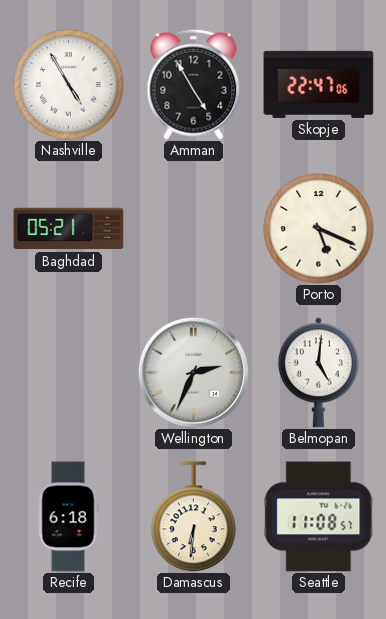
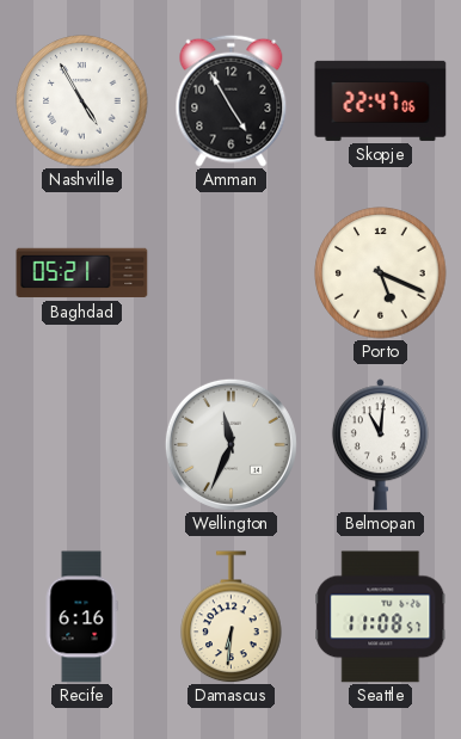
Wellington: 2:34 -> 11:34 (230, 444)
Belmopan: 5:01 -> 11:01 (380, 445)
Recife: 6:18 -> 6:16 (81, 617)
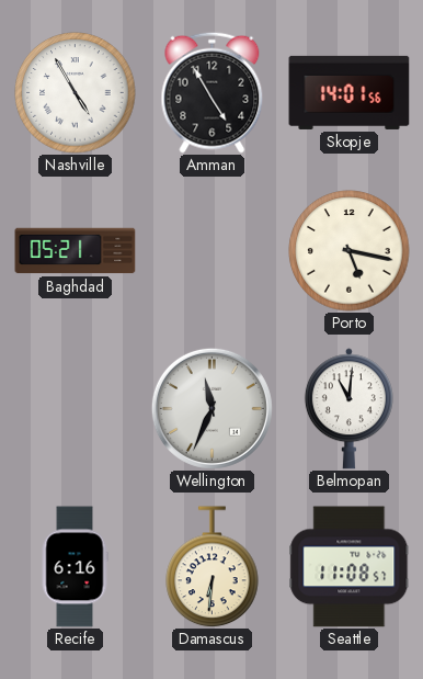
Skopje: 22:47 -> 14:01 (350, 92)
Porto: 5:19 -> 5:17 (350, 251)
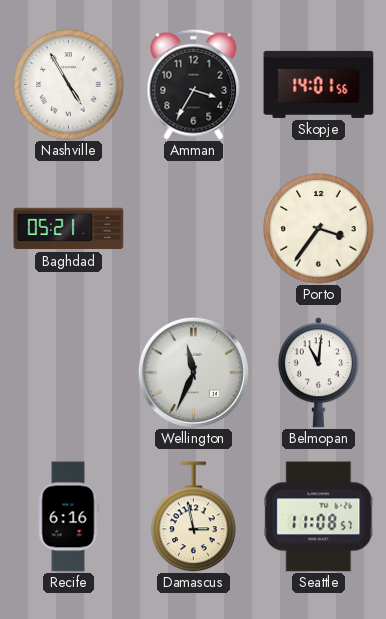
Amman: 4:55 -> 3:35 (194, 84)
Porto: 5:17 -> 3:36 (319, 229)
Damascus: 6:31 -> 2:58 (194, 517)
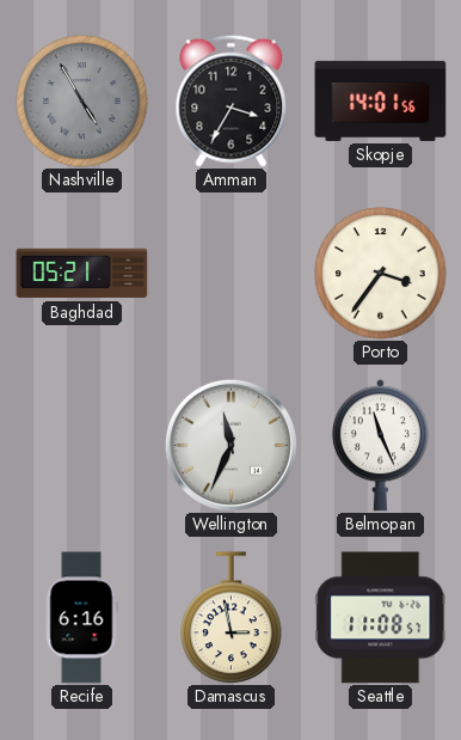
Nashville dial: white -> grey (82, 102)
Belmopan: 11:01 -> 11:26 (380, 446)
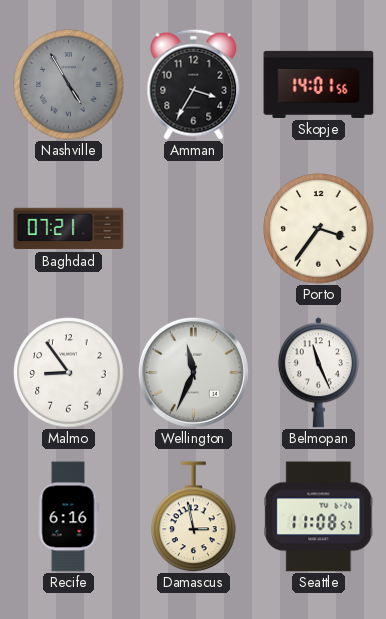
Baghdad: 05:21 -> 07:21 (69, 229)
Malmo: none -> 8:54 (69, 373)
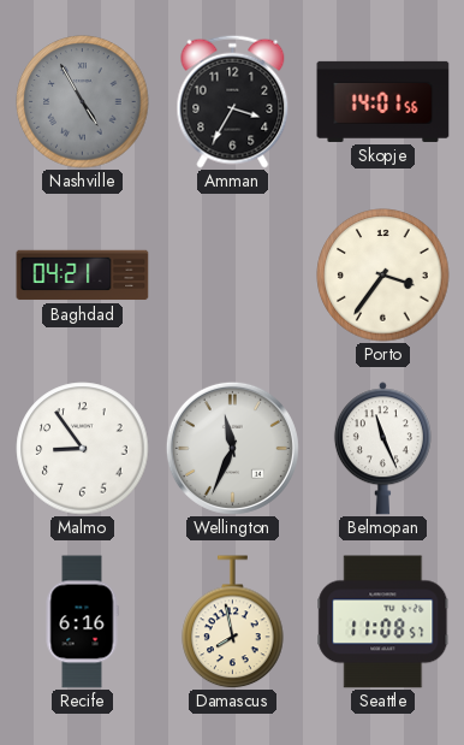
Baghdad: 07:21 -> 04:21 (83, 276)
Damascus: 2:58 -> 7:58 (233, 622)
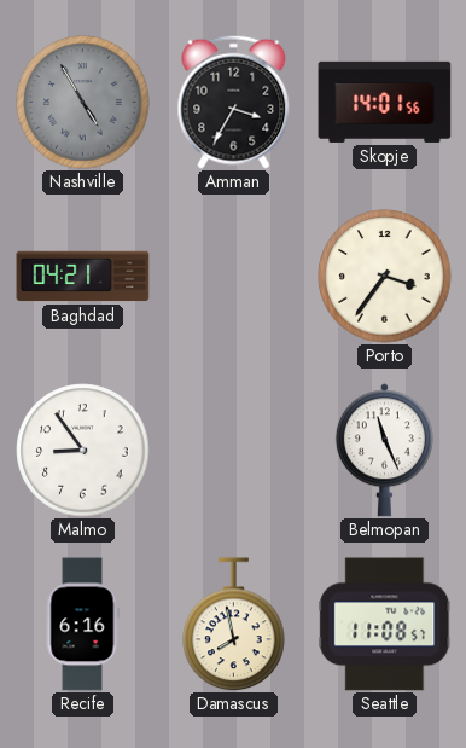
Wellington: 11:34 -> none (232, 448)
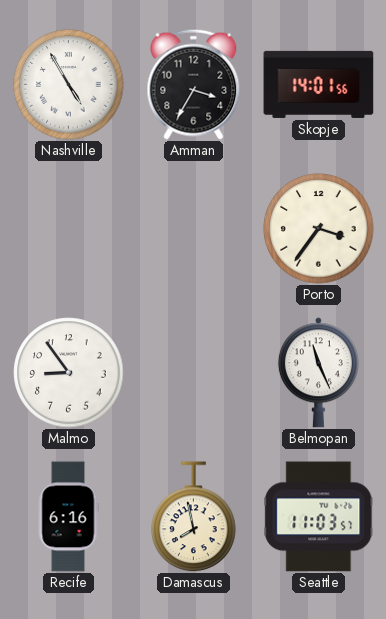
Nashville dial: grey -> white (69, 85)
Baghdad: 04:21 -> none (83, 277)
Seattle: 11:08 -> 11:03 (319, 517)
